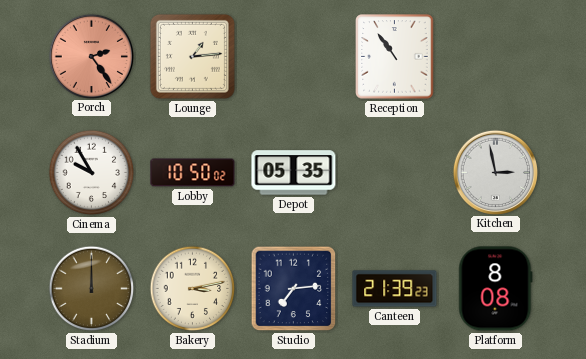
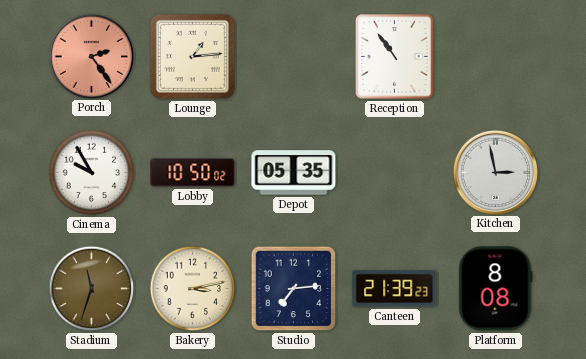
Stadium: 12:00 -> 11:33 (92, 289)
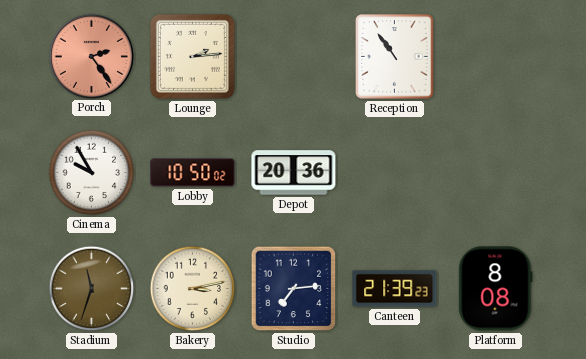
Lounge: 1:14 -> 2:14 (192, 56)
Depot: 05:35 -> 20:36 (294, 173)
Kitchen: 2:58 -> none (495, 172)
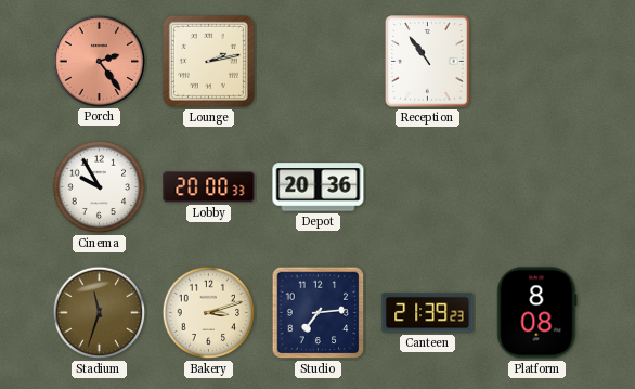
Lounge: 2:14 -> 2:13 (208, 61)
Lobby: 10:50 -> 20:00 (209, 187)
Bakery: 3:13 -> 3:12 (209, 313)
